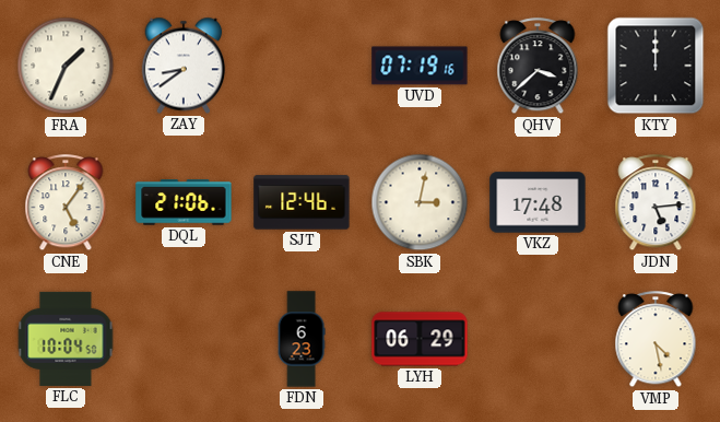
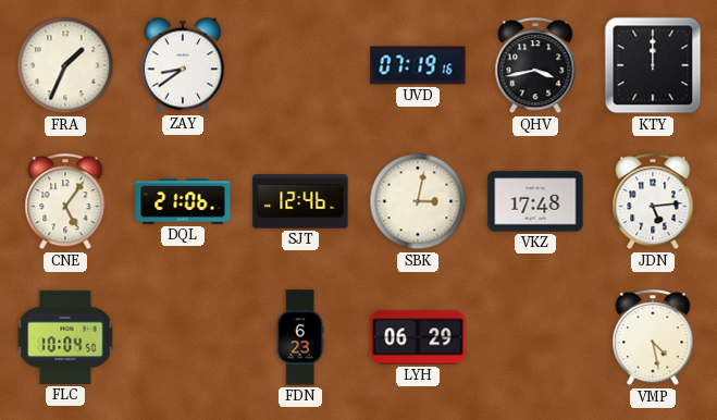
QHV: 3:38 -> 3:43 (535, 66)
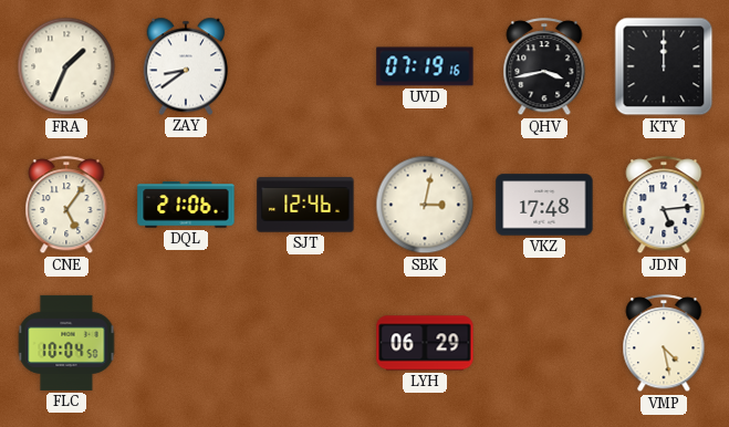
FDN: 6:23 -> none (300, 337)
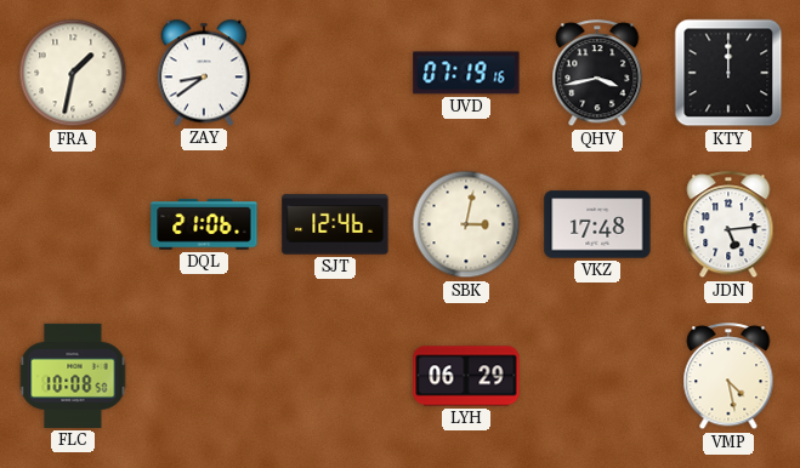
FRA: 1:34 -> 1:32 (73, 73)
CNE: 5:06 -> none (66, 206)
FLC: 10:04 -> 10:08 (73, 376)
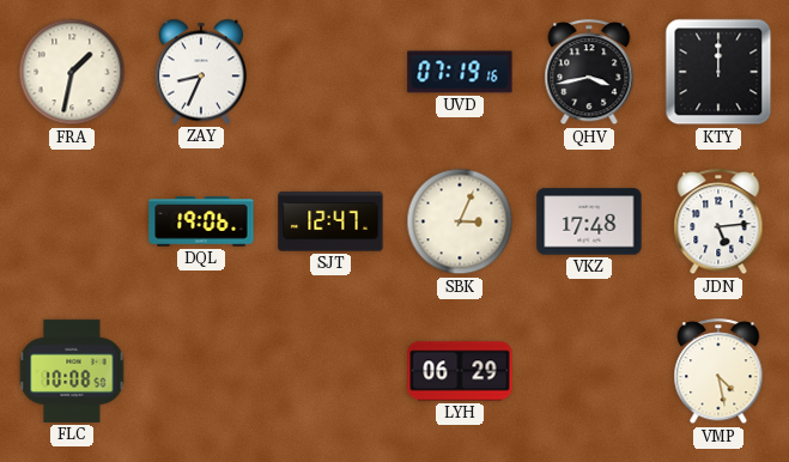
ZAY: 8:39 -> 8:34 (201, 72)
DQL: 21:06 -> 19:06 (201, 221)
SJT: 12:46 -> 12:47 (330, 221)
SBK: 3:02 -> 3:04 (460, 221)
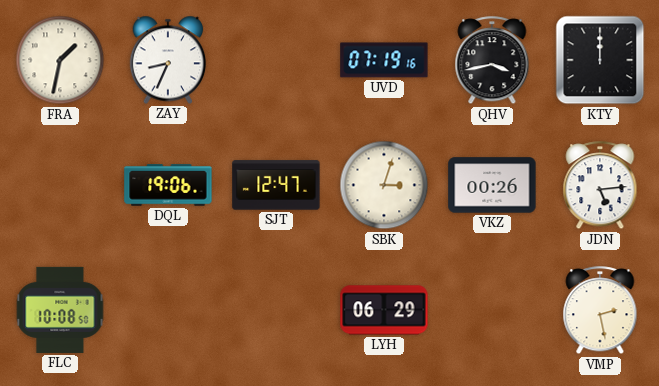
SBK: 3:04 -> 3:03 (384, 185)
VKZ: 17:48 -> 00:26 (492, 185)
VMP: 4:28 -> 2:28 (600, 311)
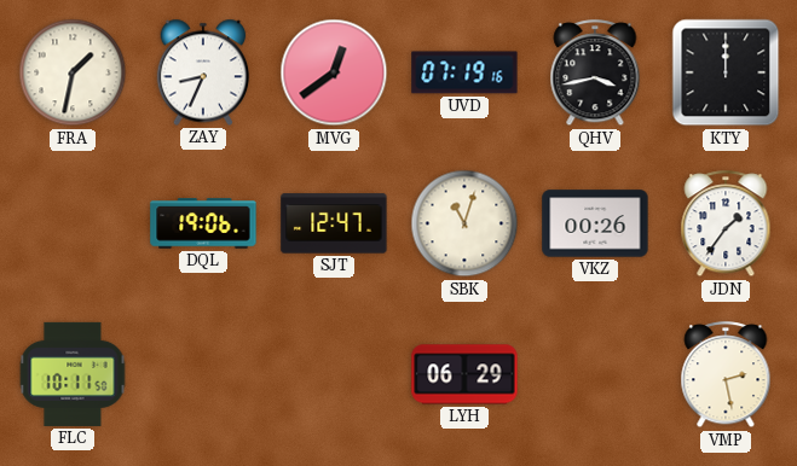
MVG: none -> 12:39 (334, 72)
SBK: 3:03 -> 11:03 (464, 223)
JDN: 5:14 -> 1:36 (726, 225)
FLC: 10:08 -> 10:11 (73, 374)
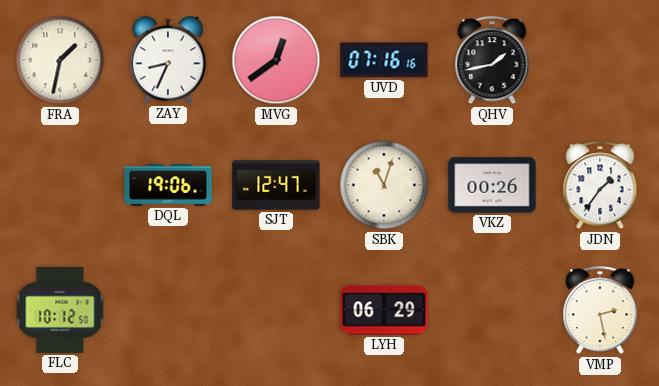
UVD: 07:19 -> 07:16 (384, 60)
QHV: 3:43 -> 1:43 (492, 61)
KTY: 12:00 -> none (726, 72)
FLC: 10:11 -> 10:12 (60, 310)
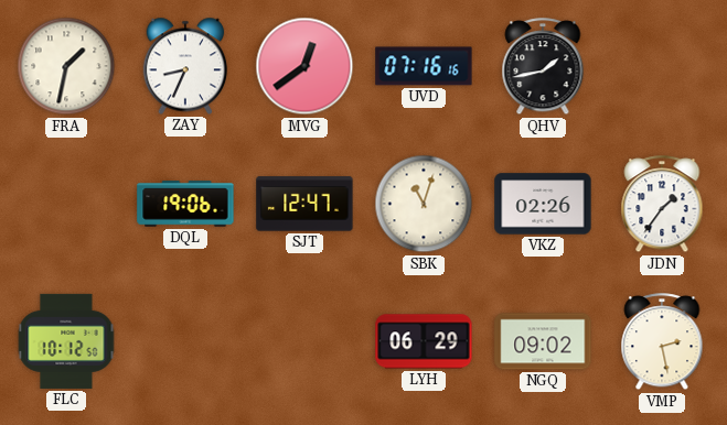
VKZ: 00:26 -> 02:26 (543, 204)
NGQ: none -> 09:02 (543, 341)
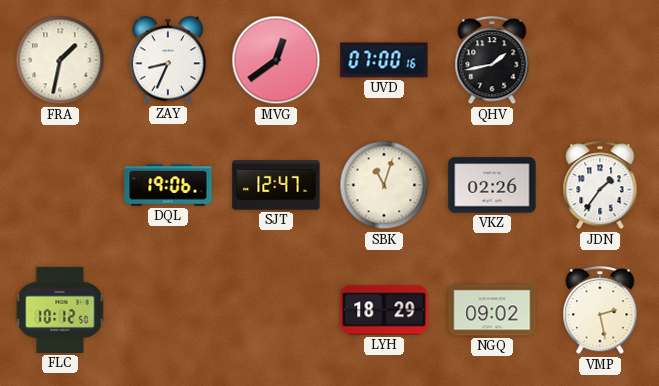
UVD: 07:16 -> 07:00 (384, 60)
LYH: 06:29 -> 18:29 (384, 310)
